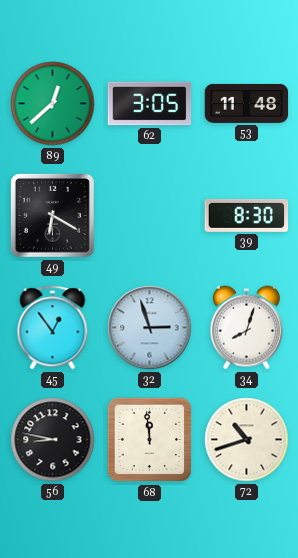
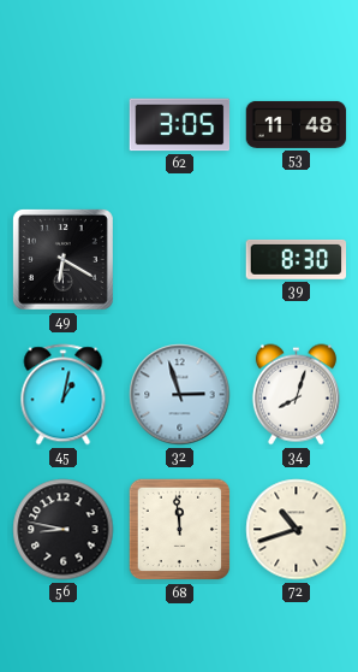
89: 12:38 -> none (53, 104)
45: 12:54 -> 1:02 (64, 395)
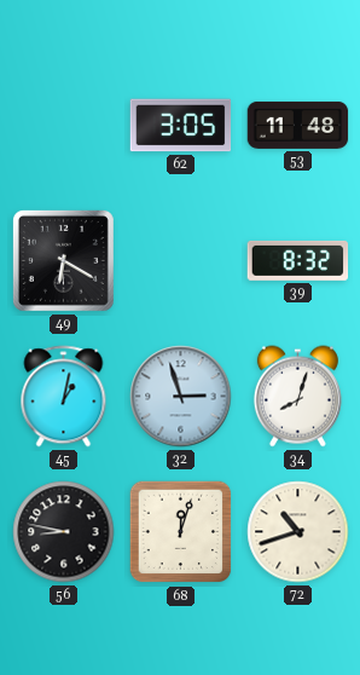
39: 8:30 -> 8:32 (298, 260)
68: 11:59 -> 12:03 (181, 532)
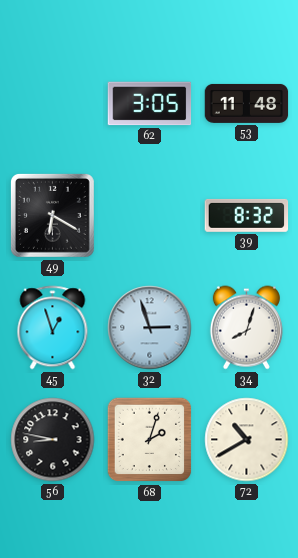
45: 1:02 -> 12:57 (53, 328)
68: 12:03 -> 2:03 (150, 440)
72: 10:42 -> 10:40 (247, 440)
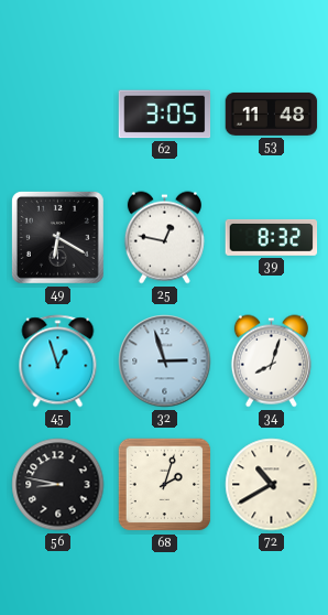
25: none -> 12:47 (164, 238)
